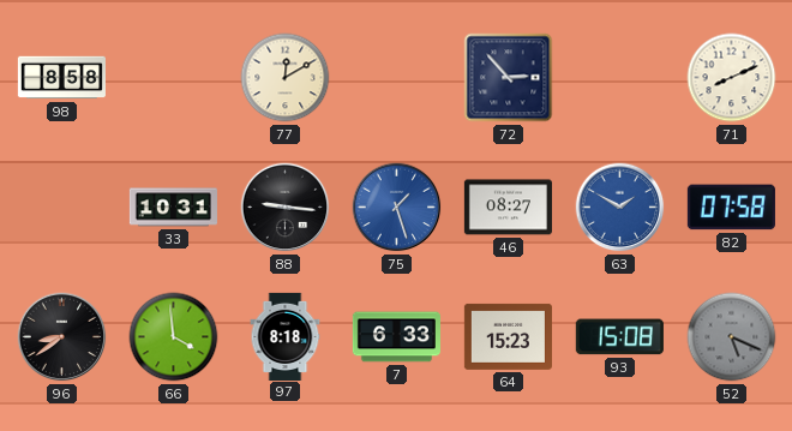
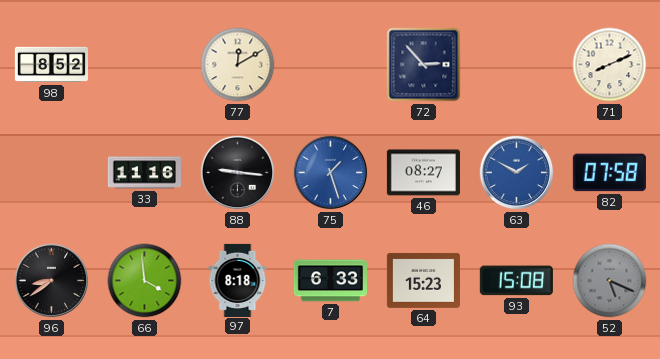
98: 8:58 -> 8:52 (51, 65)
33: 10:31 -> 11:16 (144, 173)
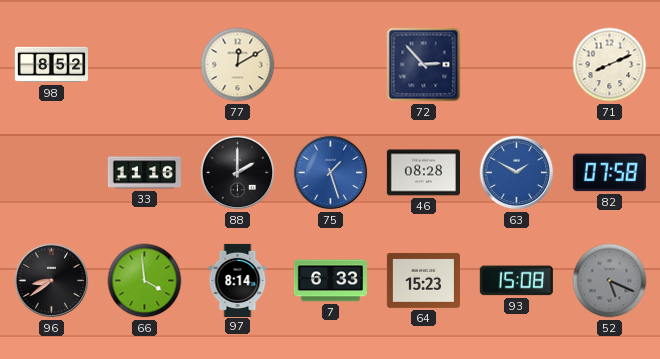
88: 9:16 -> 2:00 (238, 173)
46: 08:27 -> 08:28 (423, 173)
97: 8:18 -> 8:14 (238, 280)
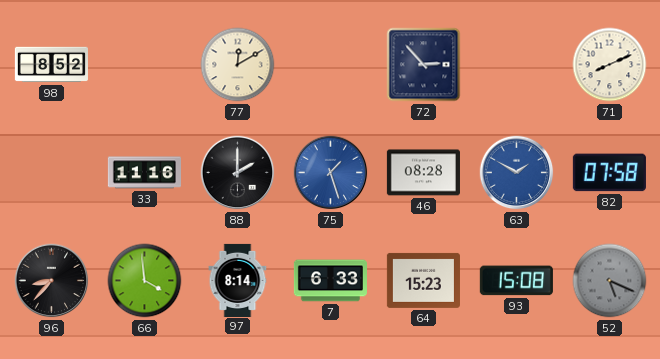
96: 8:39 -> 8:37 (52, 281)
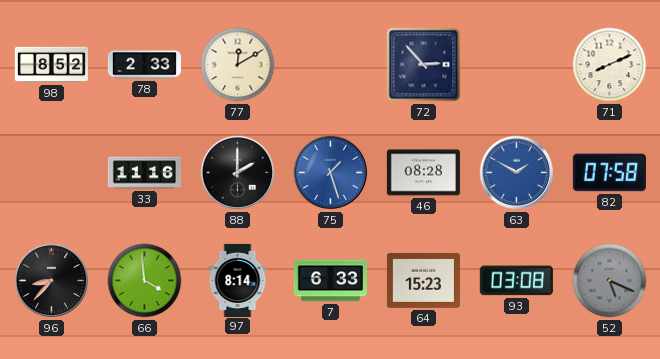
78: none -> 2:33 (144, 65)
93: 15:08 -> 03:08 (516, 281)
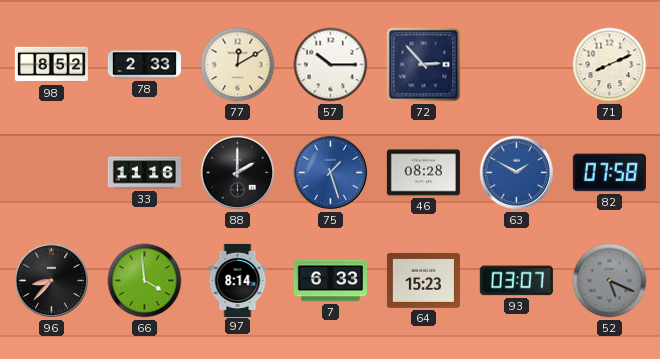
57: none -> 10:15 (331, 65)
93: 03:08 -> 03:07 (516, 281)
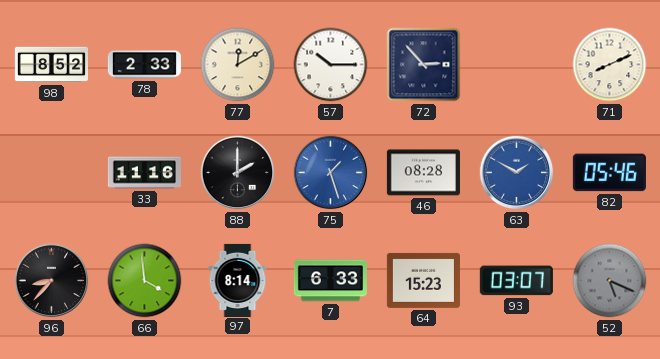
82: 07:58 -> 05:46 (609, 173)
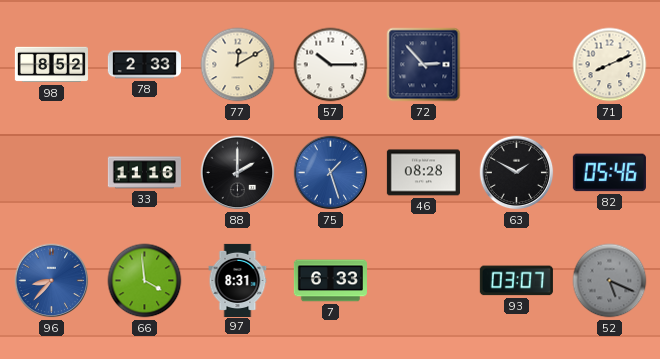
63 dial: blue -> black (517, 173)
96 dial: black -> blue (52, 281)
97: 8:14 -> 8:31 (238, 280)
64: 15:23 -> none (423, 280)
